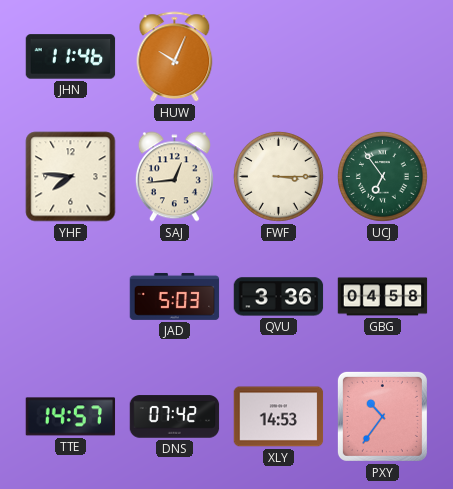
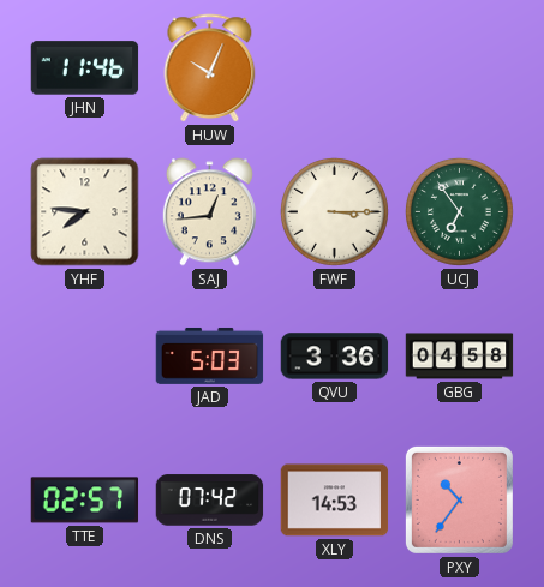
TTE: 14:57 -> 02:57 (85, 501)
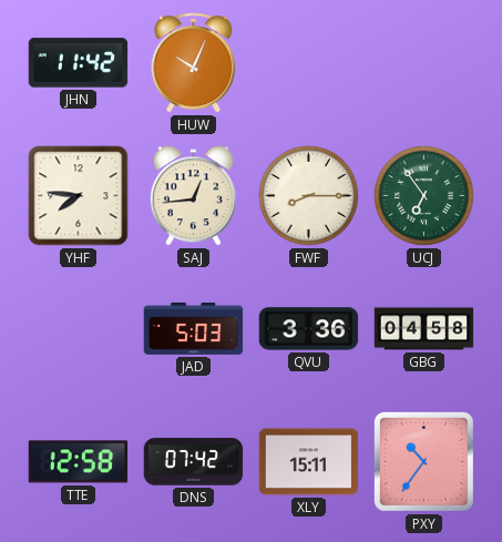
JHN: 11:46 -> 11:42 (79, 63)
FWF: 3:15 -> 8:15 (308, 195)
TTE: 02:57 -> 12:58 (79, 462)
XLY: 14:53 -> 15:11 (309, 462)
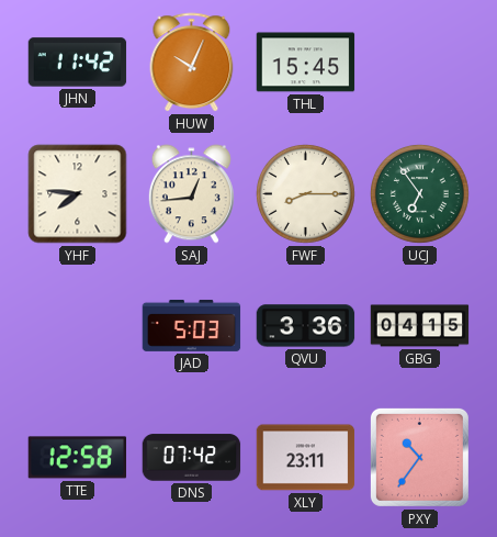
THL: none -> 15:45 (306, 63)
GBG: 04:58 -> 04:15 (420, 326)
XLY: 15:11 -> 23:11 (306, 458)
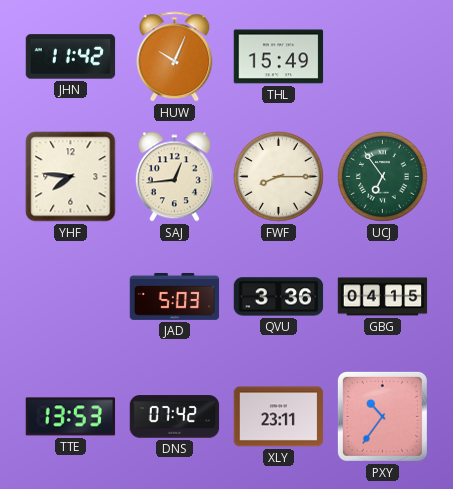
THL: 15:45 -> 15:49 (279, 57)
TTE: 12:58 -> 13:53 (71, 417)
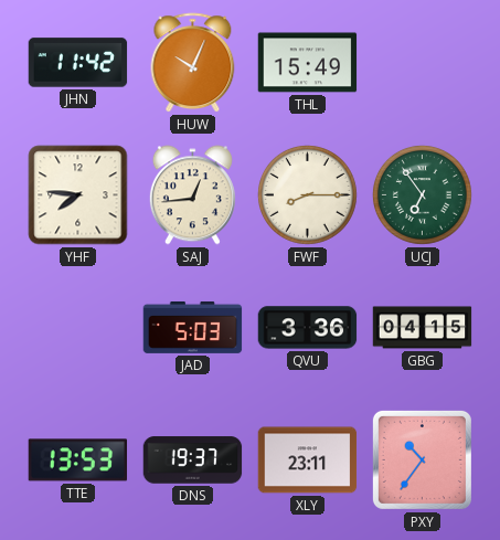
DNS: 07:42 -> 19:37 (193, 460)
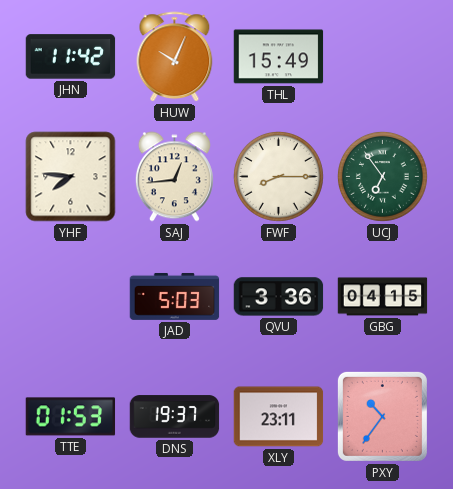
TTE: 13:53 -> 01:53 (71, 417)
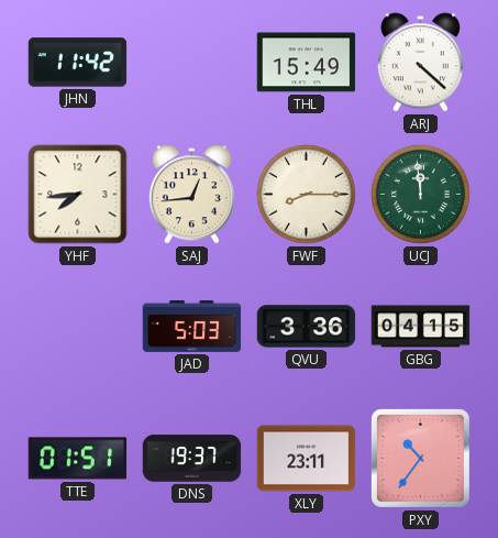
HUW: 10:04 -> none (175, 57)
ARJ: none -> 4:22 (420, 63)
YHF: 7:46 -> 7:44 (78, 195)
UCJ: 6:54 -> 11:59 (420, 194)
TTE: 01:53 -> 01:51 (78, 459)
